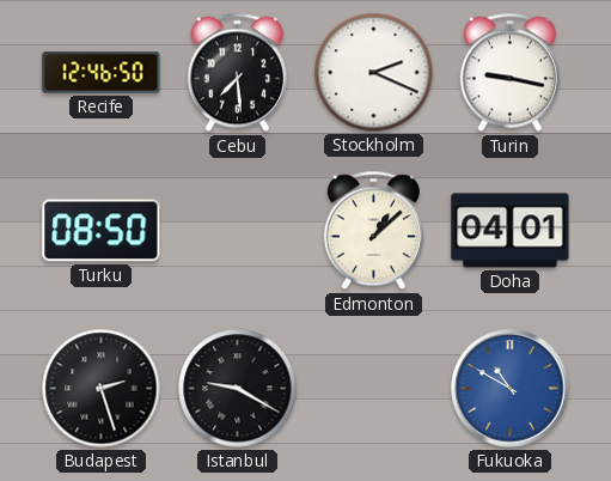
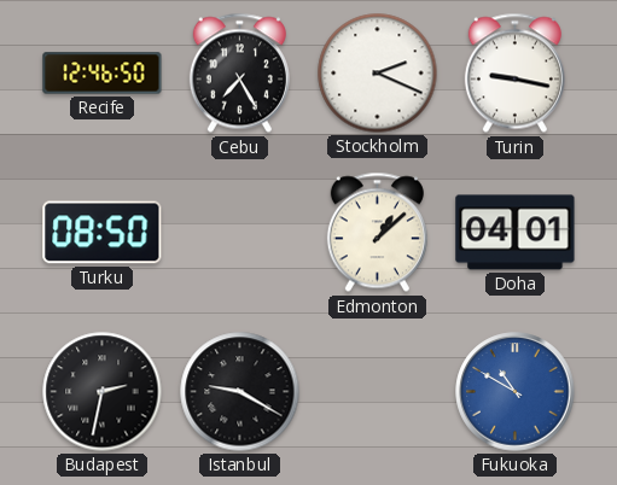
Cebu: 7:29 -> 7:25 (239, 74)
Budapest: 2:27 -> 2:32 (103, 392)
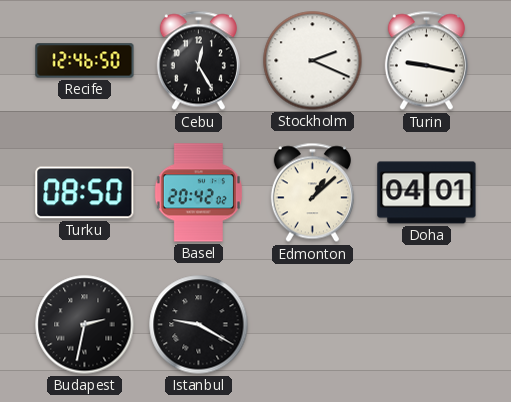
Cebu: 7:25 -> 12:25 (198, 61)
Basel: none -> 20:42 (198, 193)
Fukuoka: 10:50 -> none (516, 392)
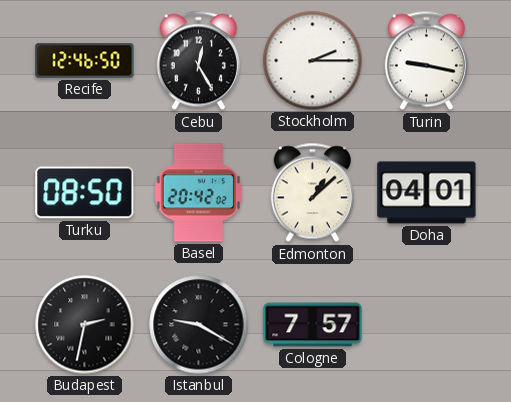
Stockholm: 2:19 -> 2:15 (313, 61)
Cologne: none -> 7:57 (313, 325)
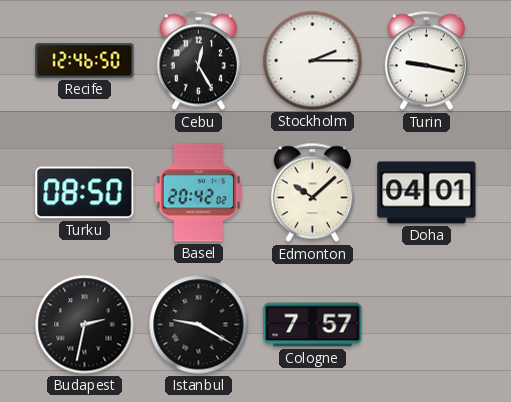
Edmonton: 1:08 -> 10:08 (312, 193)
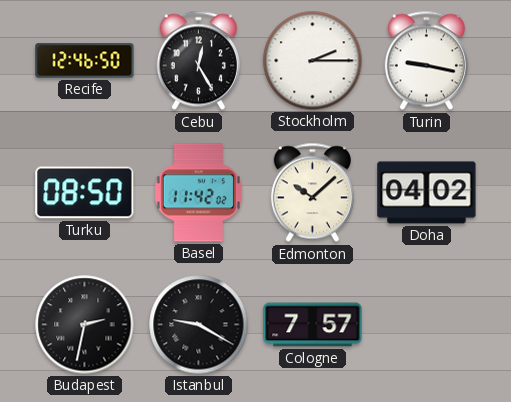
Basel: 20:42 -> 11:42 (198, 193)
Doha: 04:01 -> 04:02 (427, 193)
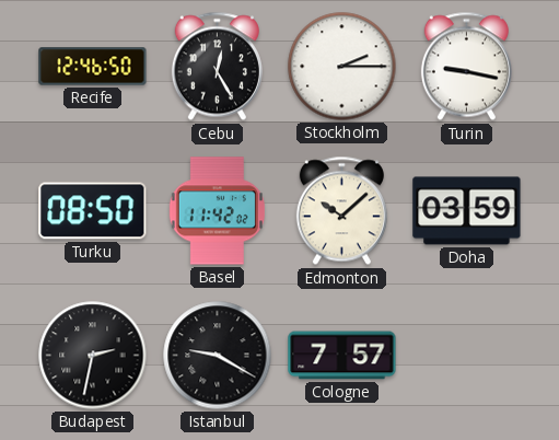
Doha: 04:02 -> 03:59 (467, 211)
